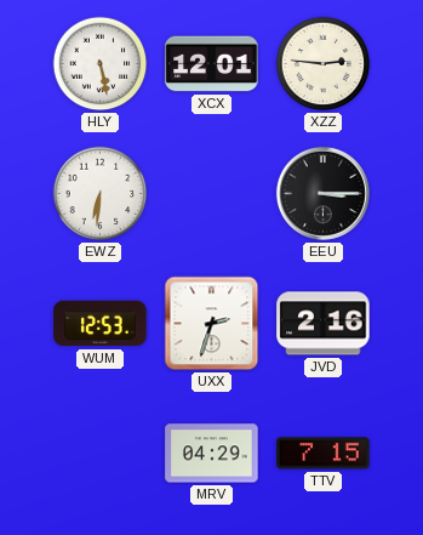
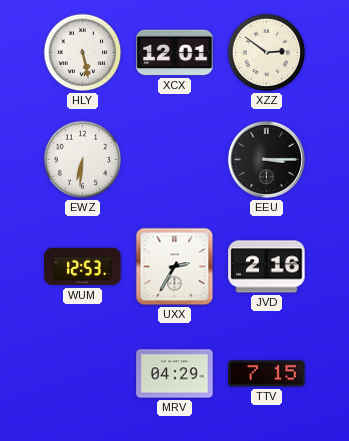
XZZ: 2:46 -> 2:51 (267, 53)
UXX: 2:33 -> 2:35 (175, 267)
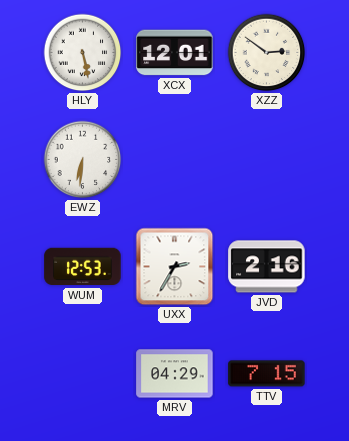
EEU: 3:15 -> none (266, 159)
